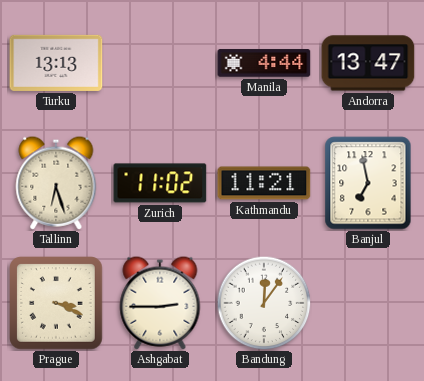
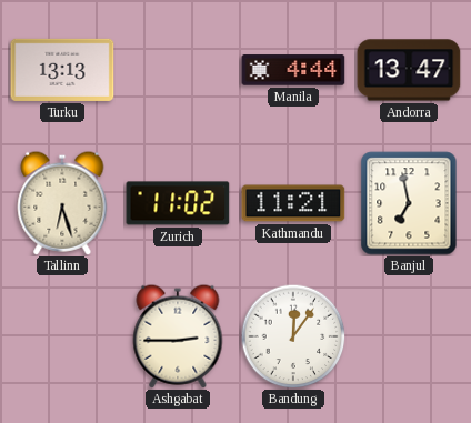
Prague: 3:19 -> none (56, 303)
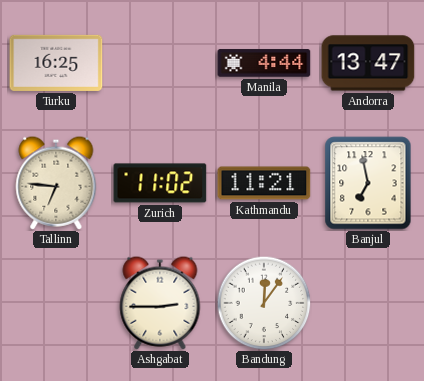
Turku: 13:13 -> 16:25 (56, 63)
Tallinn: 6:27 -> 6:46 (56, 183)
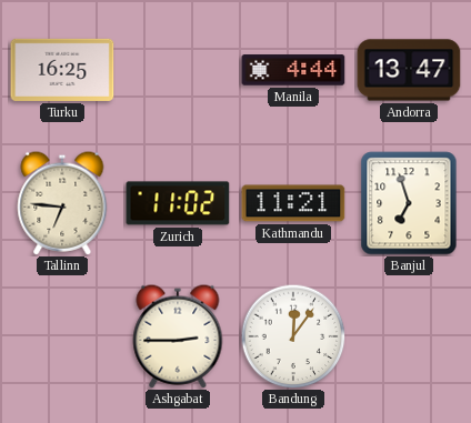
Banjul: 6:58 -> 6:57 (409, 203)
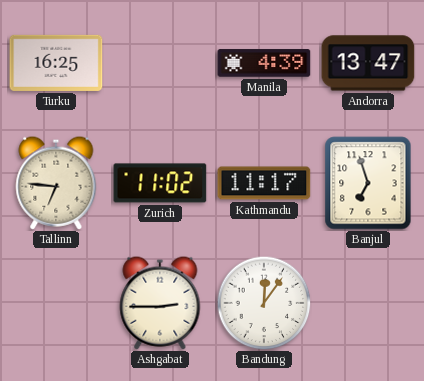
Manila: 4:44 -> 4:39 (264, 63)
Kathmandu: 11:21 -> 11:17 (264, 183)
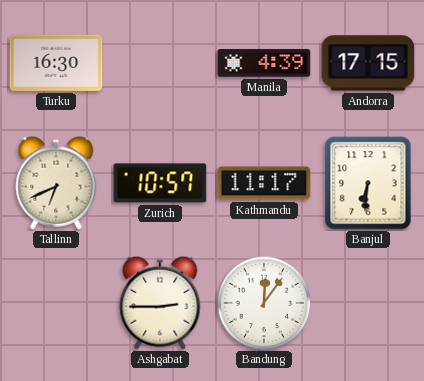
Turku: 16:25 -> 16:30 (56, 63)
Andorra: 13:47 -> 17:15 (368, 63)
Tallinn: 6:46 -> 6:41 (56, 183)
Zurich: 11:02 -> 10:57 (160, 183)
Banjul: 6:57 -> 6:31 (368, 183)
